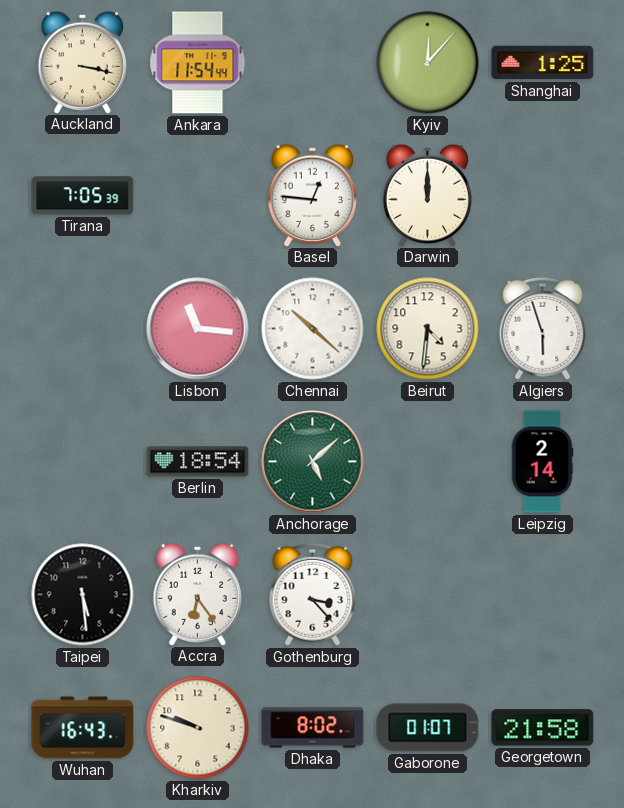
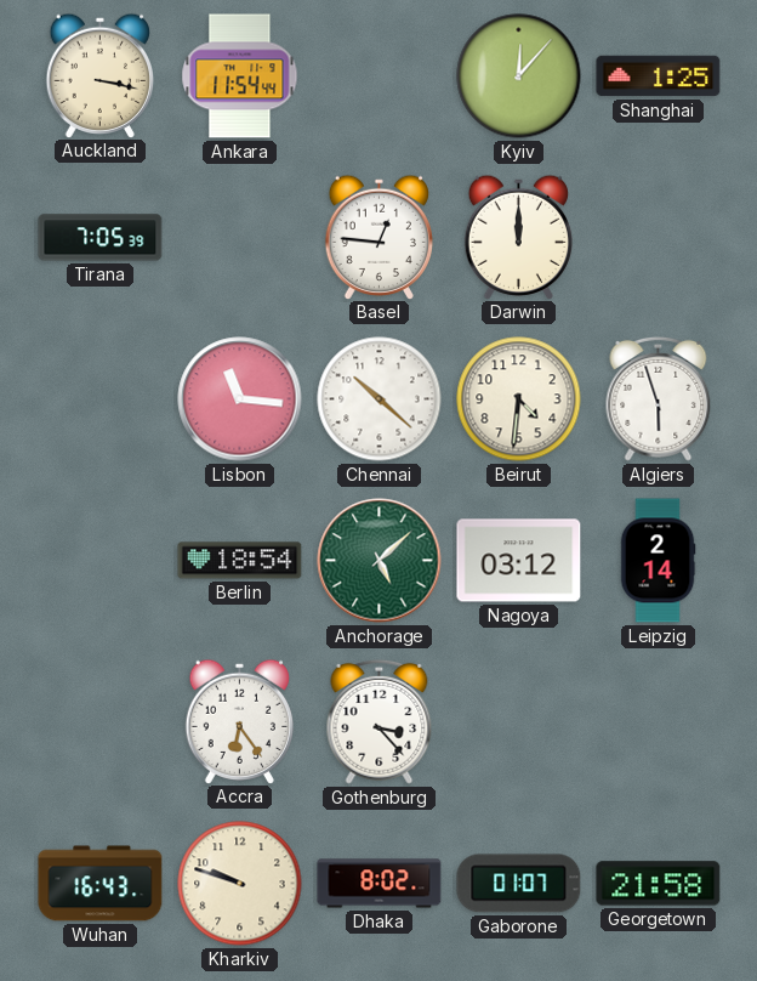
Nagoya: none -> 03:12 (519, 561)
Taipei: 5:29 -> none (83, 595)
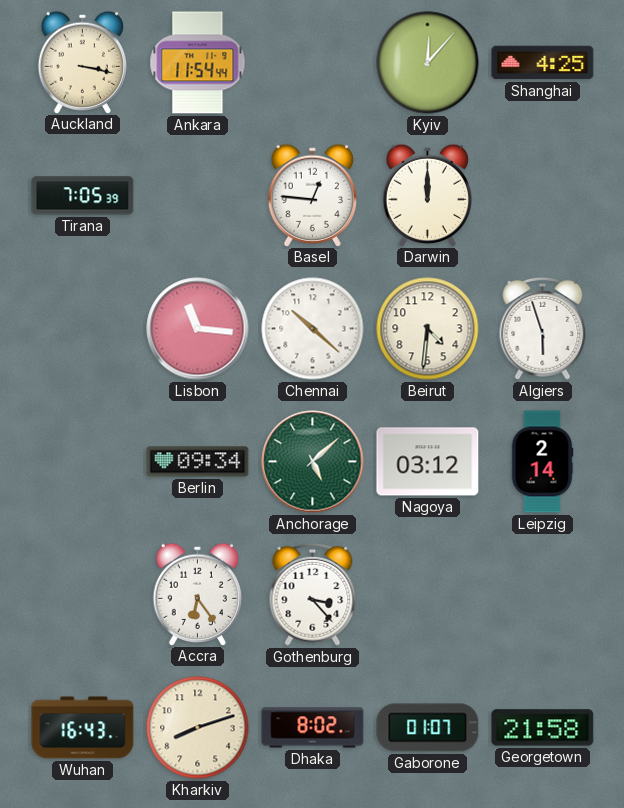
Shanghai: 1:25 -> 4:25 (543, 63)
Berlin: 18:54 -> 09:34 (198, 462)
Kharkiv: 9:48 -> 8:12 (198, 728)
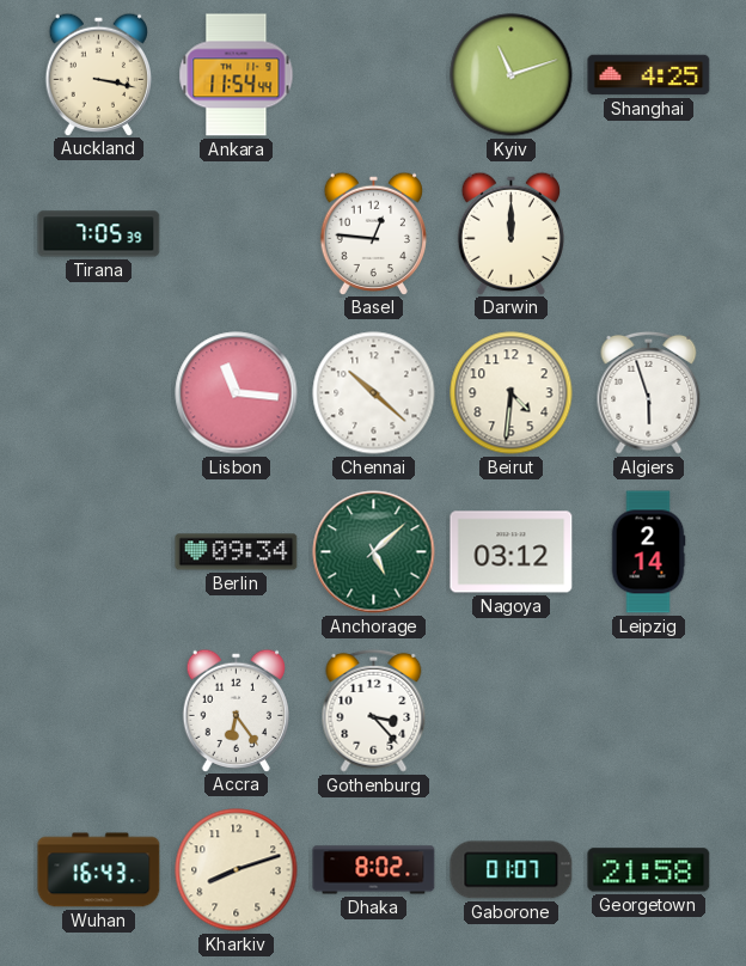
Kyiv: 12:07 -> 11:12 (512, 75)
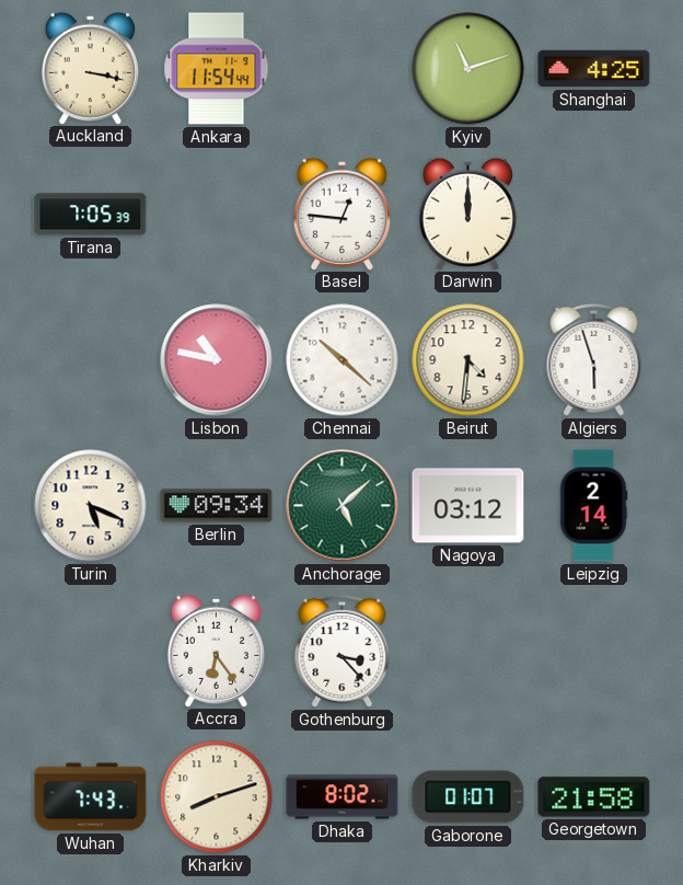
Lisbon: 11:16 -> 10:47 (217, 360)
Turin: none -> 5:19 (91, 506)
Wuhan: 16:43 -> 7:43 (91, 797)
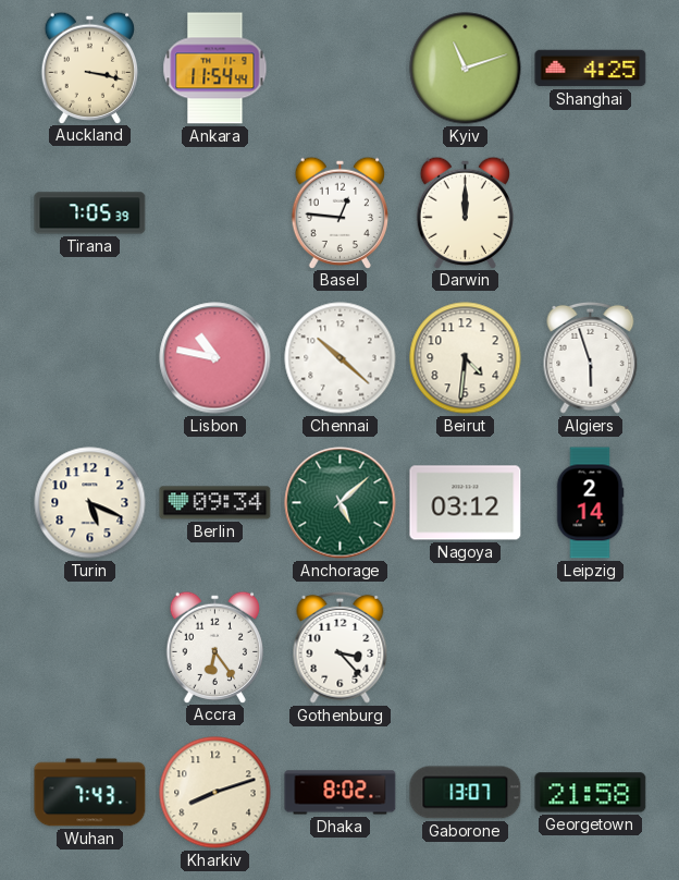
Gaborone: 01:07 -> 13:07 (466, 793)
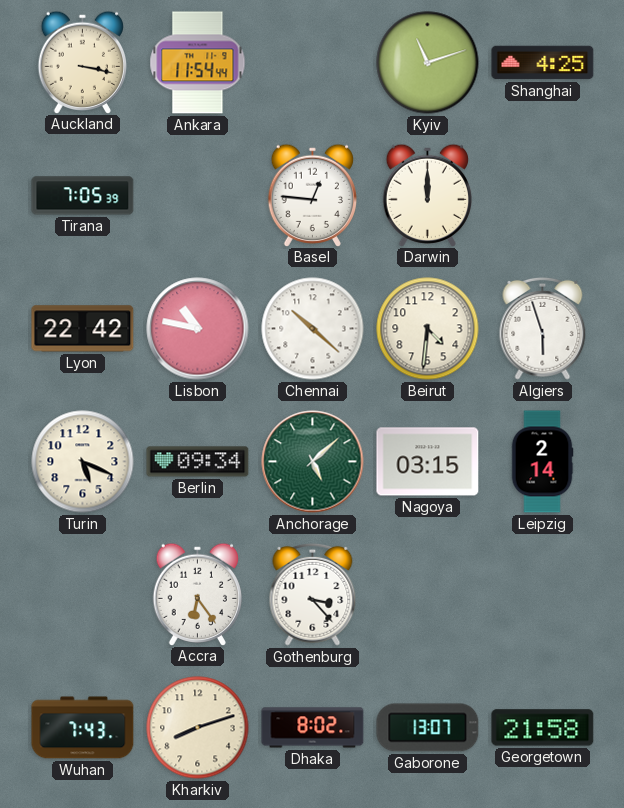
Lyon: none -> 22:42 (83, 329)
Nagoya: 03:12 -> 03:15 (428, 462)
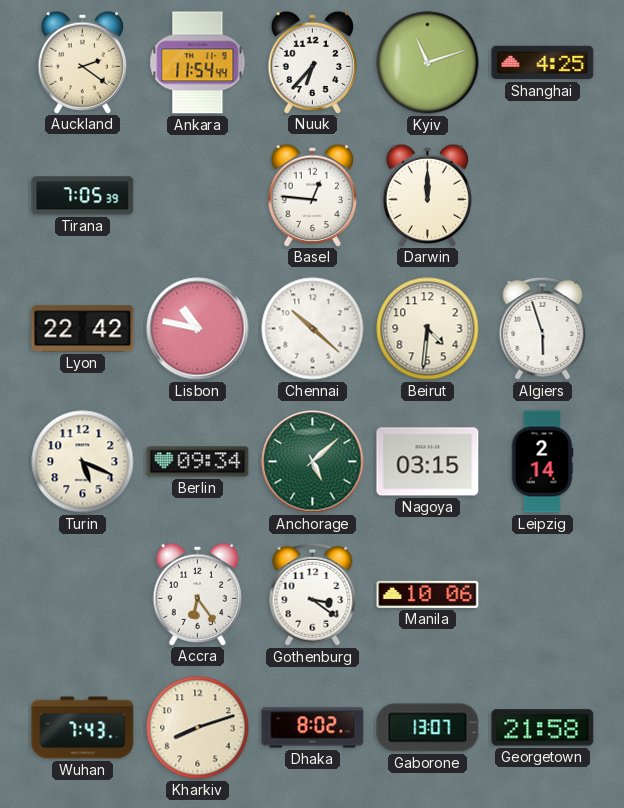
Auckland: 3:17 -> 2:21 (82, 62)
Nuuk: none -> 6:37 (312, 62)
Gothenburg: 3:23 -> 3:21 (313, 594)
Manila: none -> 10:06 (428, 594)
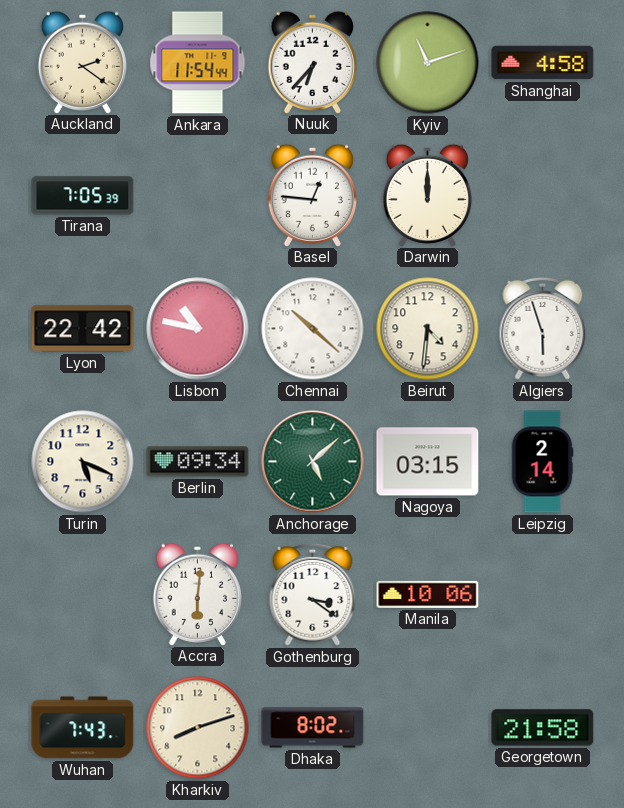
Shanghai: 4:25 -> 4:58 (543, 63)
Accra: 6:24 -> 6:01 (197, 594)
Gaborone: 13:07 -> none (428, 728)
